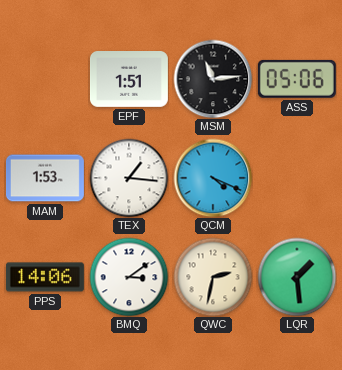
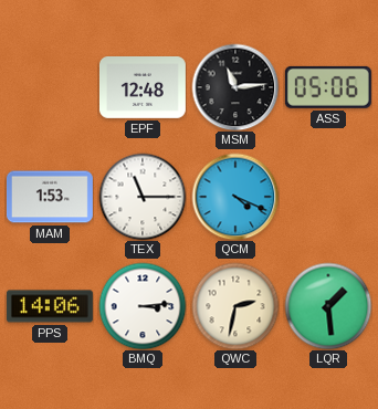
EPF: 1:51 -> 12:48 (143, 88)
TEX: 1:16 -> 11:15 (143, 197)
BMQ: 3:09 -> 3:14 (143, 306)
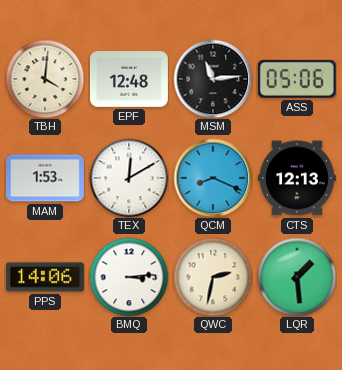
TBH: none -> 4:01 (45, 79)
TEX: 11:15 -> 12:10 (129, 178)
QCM: 4:19 -> 8:19 (213, 178)
CTS: none -> 12:13 (297, 178)
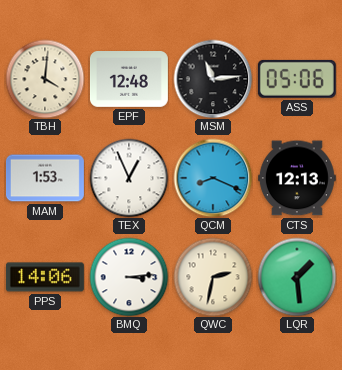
TEX: 12:10 -> 12:56 (129, 178)
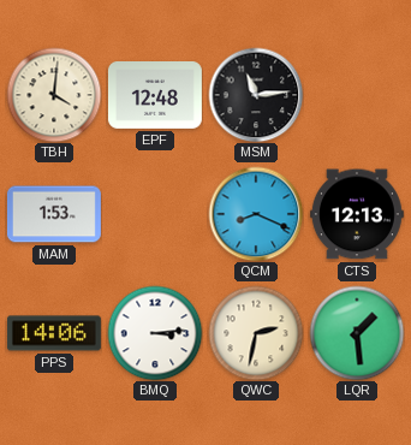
ASS: 05:06 -> none (297, 79)
TEX: 12:56 -> none (129, 178)
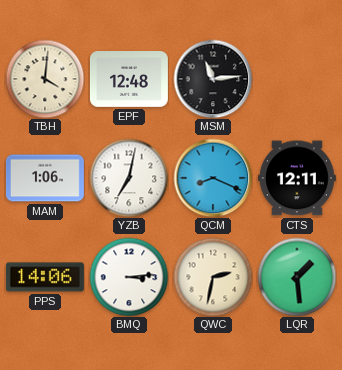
MAM: 1:53 -> 1:06 (45, 178)
YZB: none -> 7:02 (129, 178)
CTS: 12:13 -> 12:11 (297, 178)
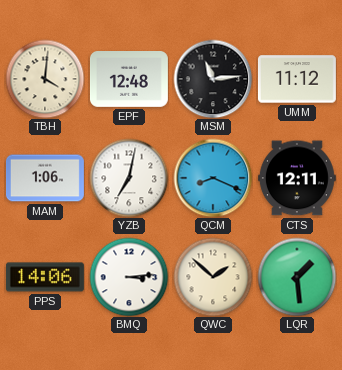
UMM: none -> 11:12 (297, 79)
QWC: 2:32 -> 1:52 (213, 277)
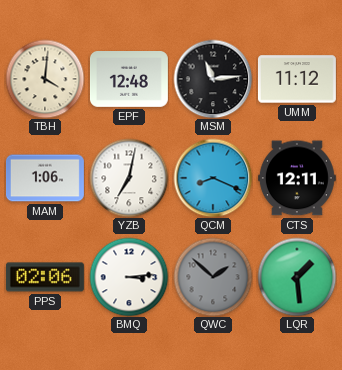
PPS: 14:06 -> 02:06 (45, 277)
QWC dial: cream -> grey (213, 277)
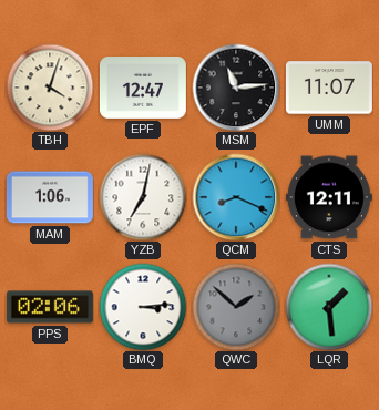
TBH: 4:01 -> 4:03 (50, 88)
EPF: 12:48 -> 12:47 (143, 89)
UMM: 11:12 -> 11:07 (329, 88)
